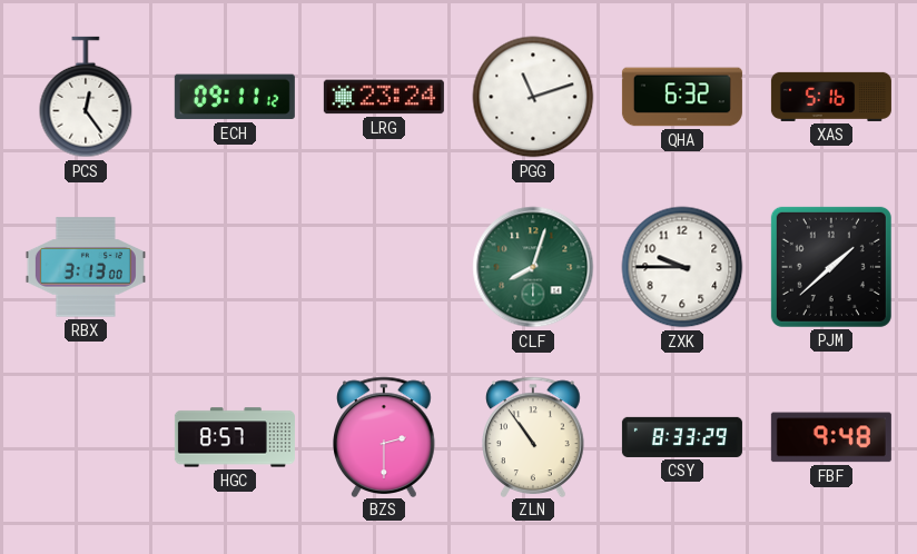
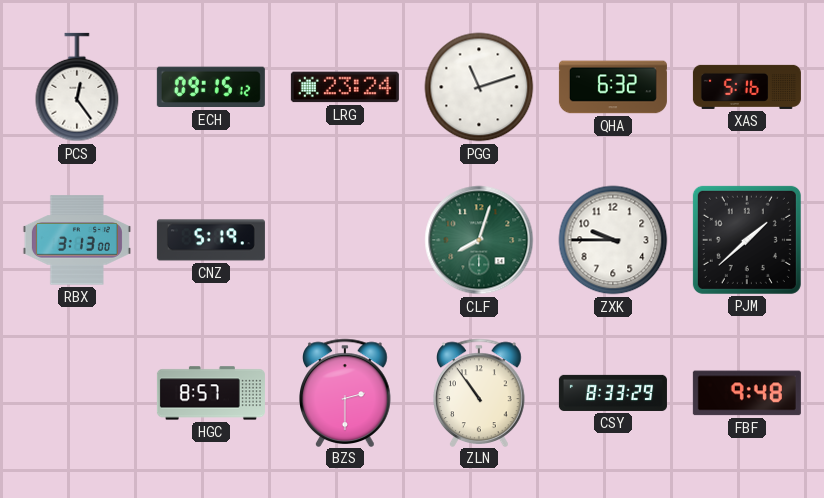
ECH: 09:11 -> 09:15 (211, 87)
CNZ: none -> 5:19 (211, 240)
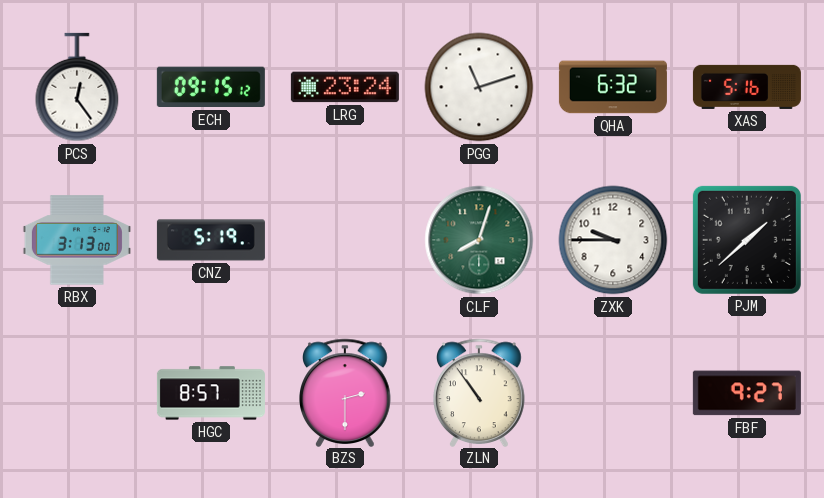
CSY: 8:33 -> none (613, 393)
FBF: 9:48 -> 9:27 (747, 393)
